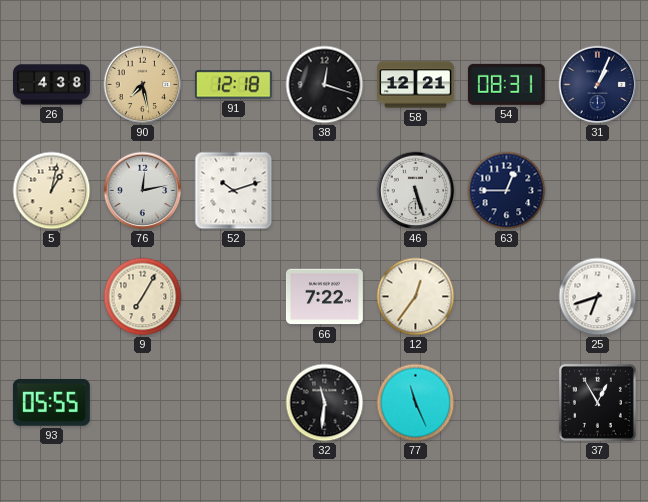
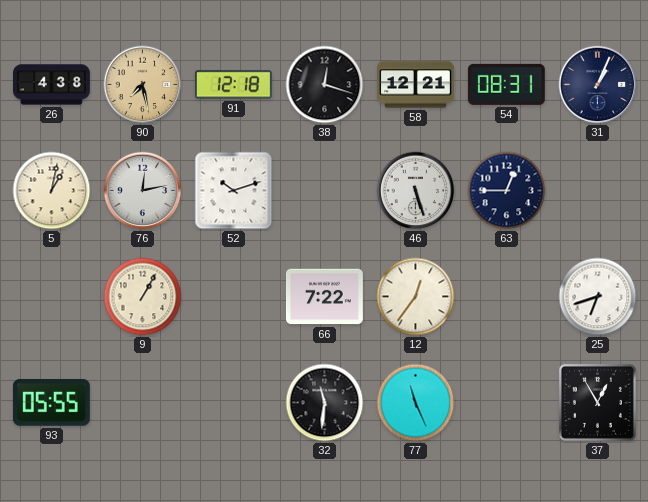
9: 7:05 -> 1:05 (143, 297)
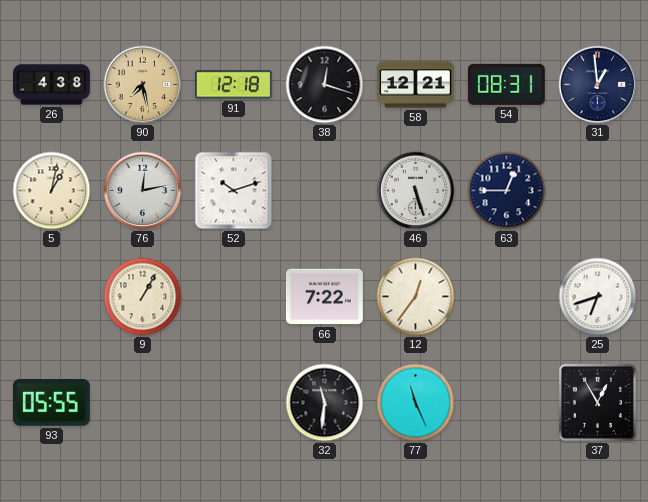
31: 1:04 -> 12:59 (598, 85)
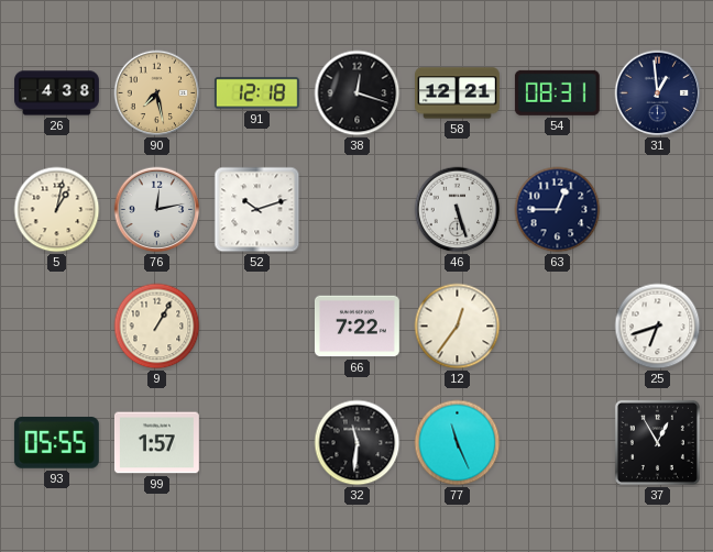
99: none -> 1:57 (156, 443)
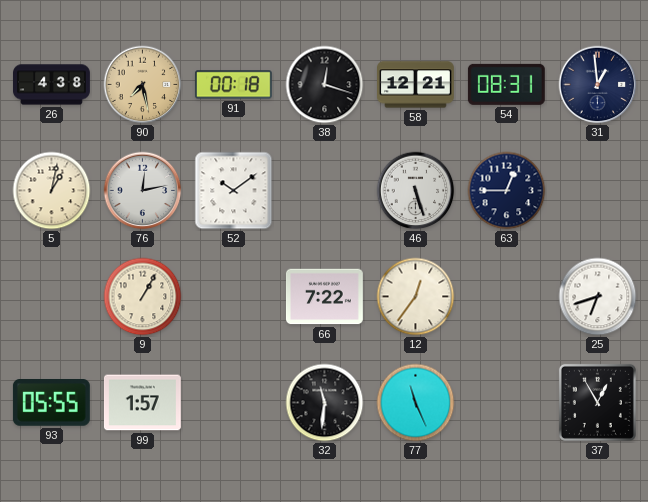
91: 12:18 -> 00:18 (233, 85)
52: 10:12 -> 10:09 (234, 191)
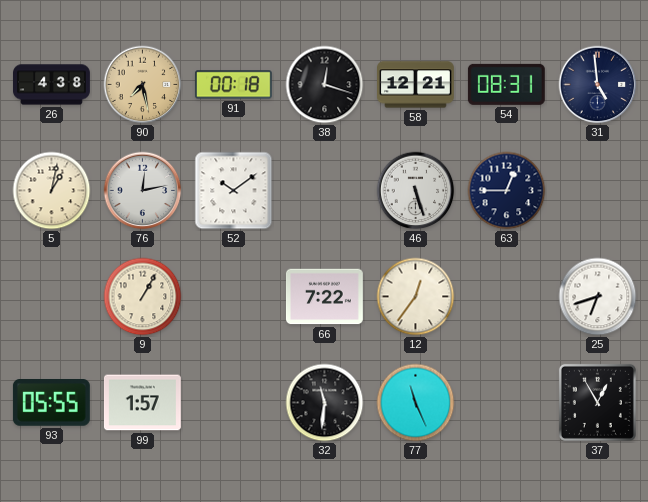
31: 12:59 -> 4:59 (598, 85)
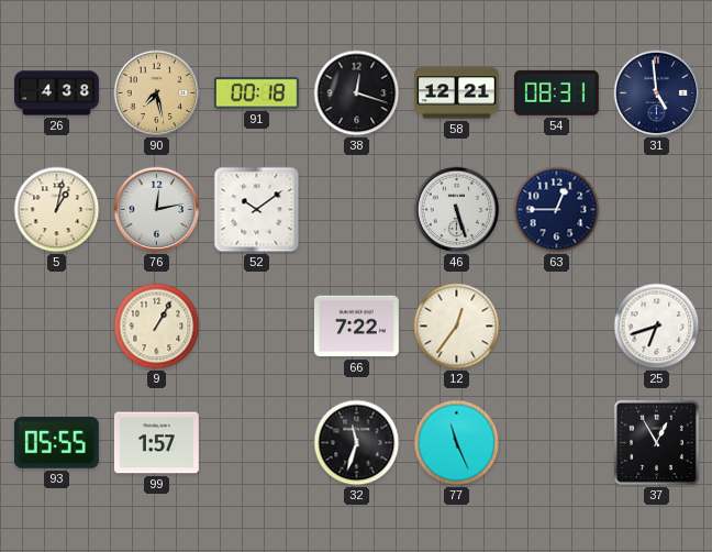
32: 11:31 -> 11:33 (357, 443)
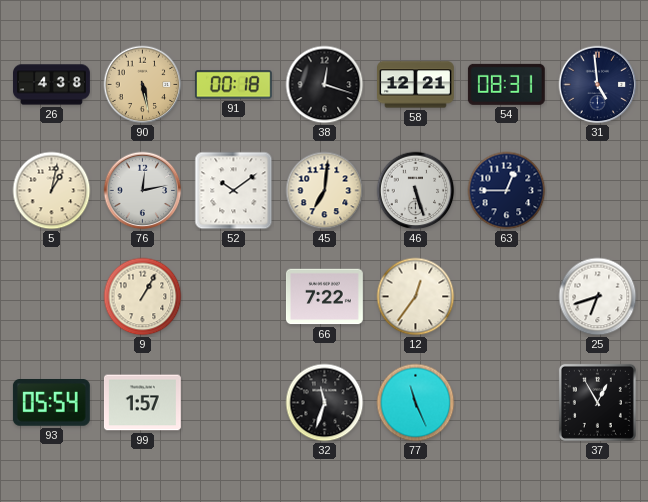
90: 7:28 -> 5:28 (143, 85)
45: none -> 7:01 (325, 191)
93: 05:55 -> 05:54 (51, 403)
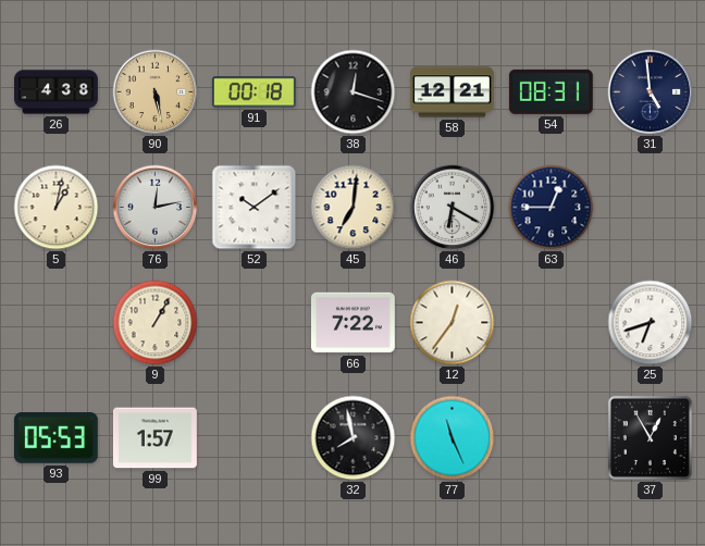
46: 5:27 -> 6:20 (453, 208)
93: 05:54 -> 05:53 (55, 438)
32: 11:33 -> 7:58 (354, 438)
